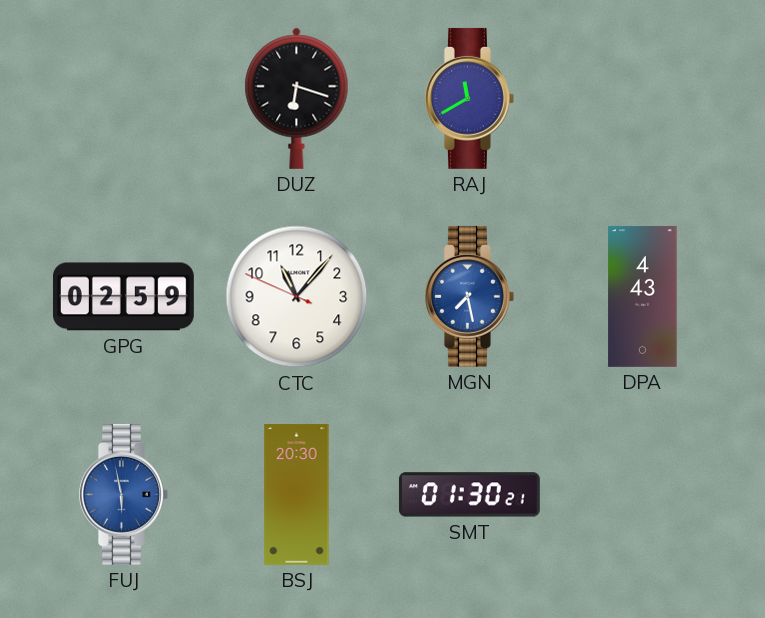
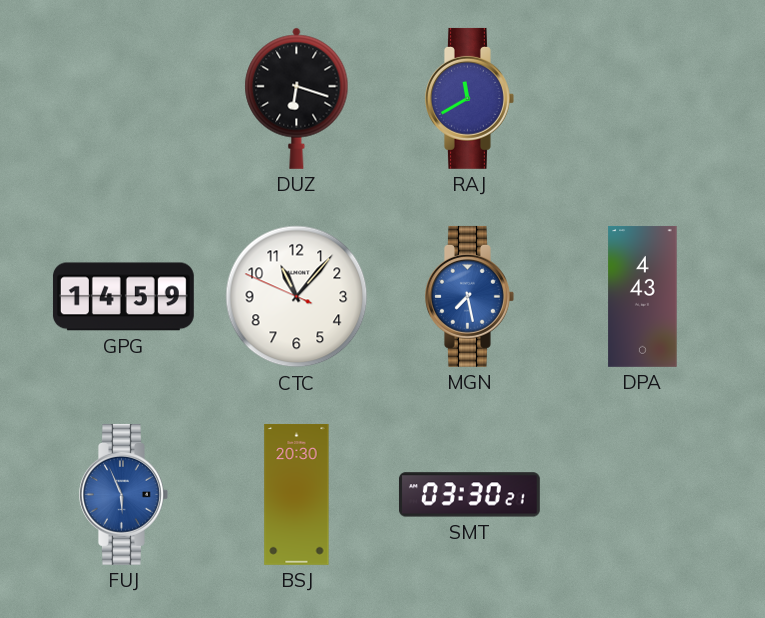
GPG: 02:59 -> 14:59 (123, 297)
FUJ: 5:58 -> 5:56 (124, 494)
SMT: 01:30 -> 03:30 (469, 495)
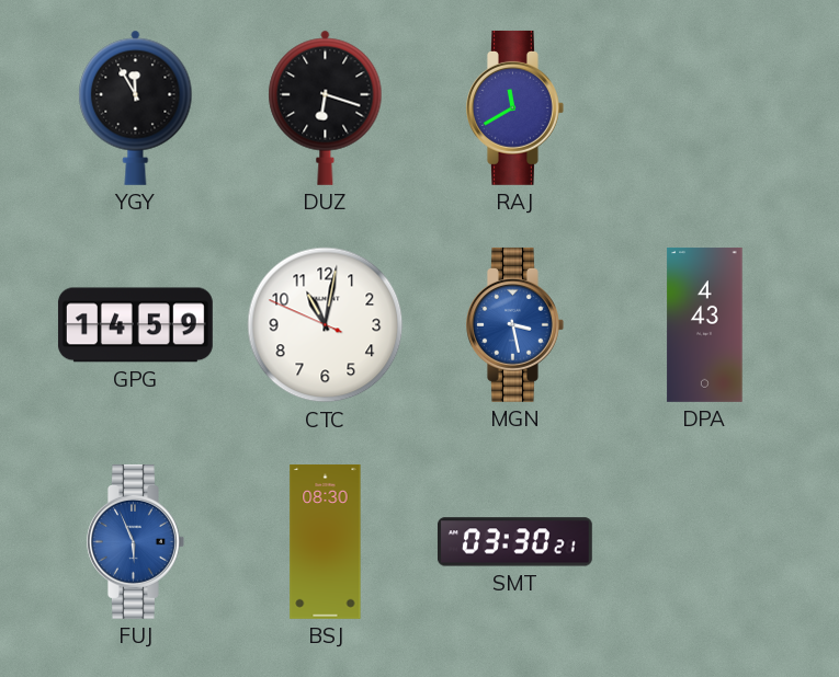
YGY: none -> 11:55 (136, 107)
CTC: 11:06 -> 11:01 (326, 325)
MGN: 7:28 -> 3:28 (515, 324)
BSJ: 20:30 -> 08:30 (326, 541)
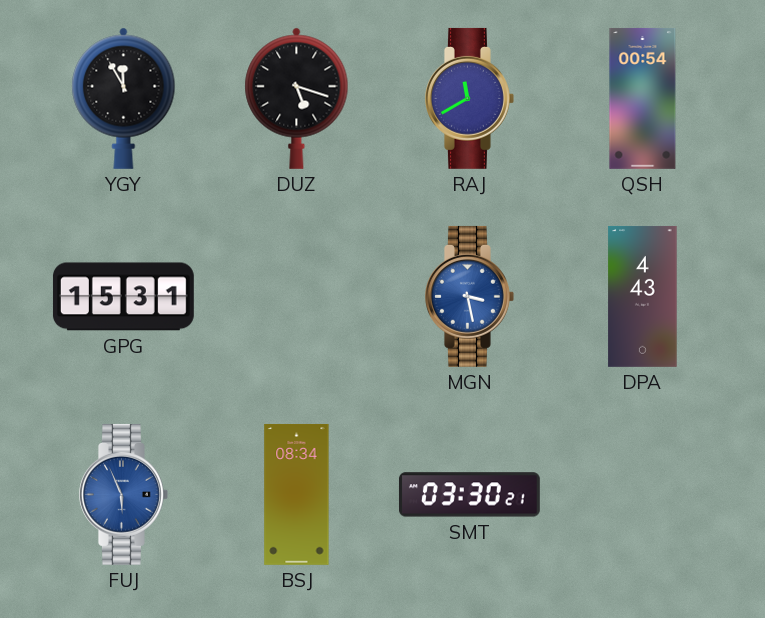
DUZ: 6:18 -> 5:18 (297, 98)
QSH: none -> 00:54 (643, 98)
GPG: 14:59 -> 15:31 (123, 297)
CTC: 11:01 -> none (326, 325)
BSJ: 08:30 -> 08:34 (297, 494)
